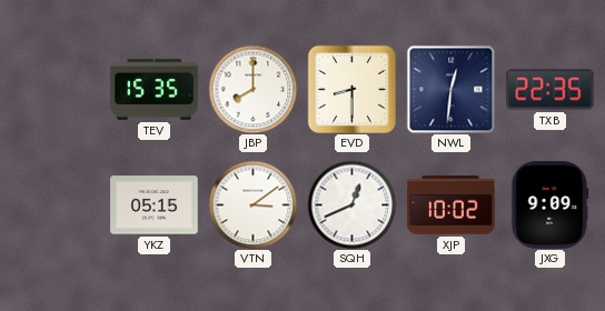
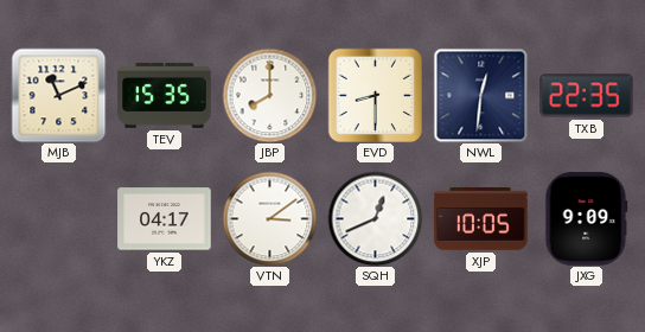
MJB: none -> 11:11 (58, 95)
YKZ: 05:15 -> 04:17 (165, 219)
XJP: 10:02 -> 10:05 (481, 219)
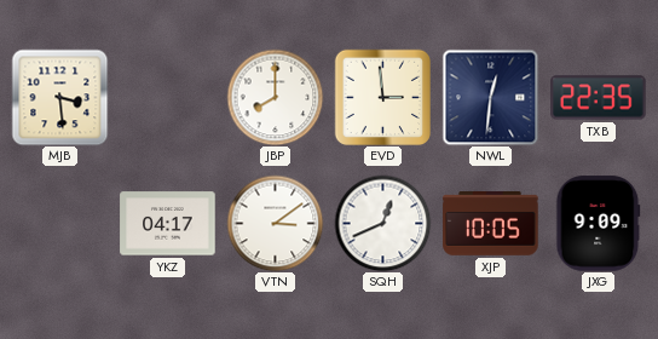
MJB: 11:11 -> 3:29 (59, 97)
TEV: 15:35 -> none (165, 95)
EVD: 8:30 -> 2:59 (382, 97)
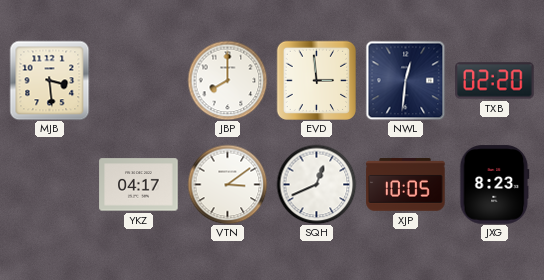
TXB: 22:35 -> 02:20 (495, 81)
JXG: 9:09 -> 8:23 (495, 185)
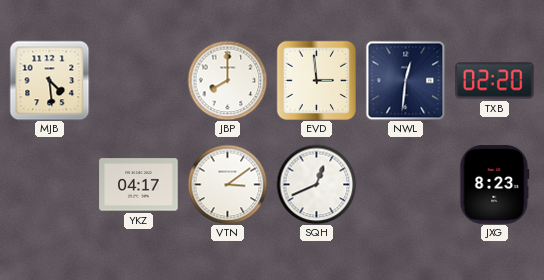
MJB: 3:29 -> 4:29 (49, 80)
XJP: 10:05 -> none (406, 185)
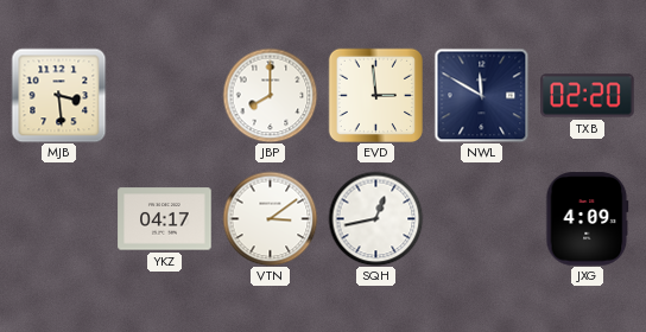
MJB: 4:29 -> 3:29 (58, 95)
NWL: 12:31 -> 11:50 (481, 95)
SQH: 12:41 -> 12:43 (375, 218)
JXG: 8:23 -> 4:09 (588, 219)
